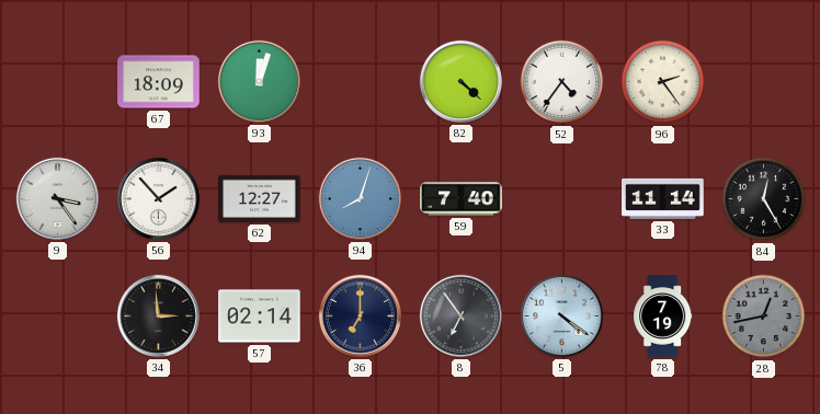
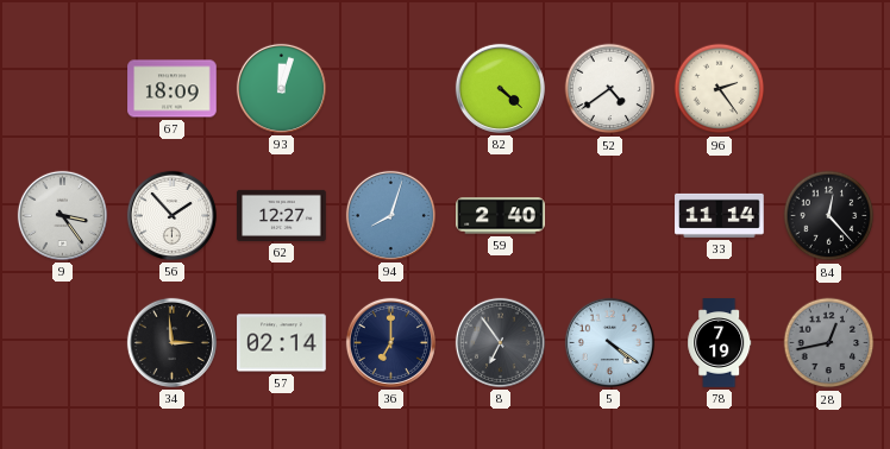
52: 4:36 -> 4:39 (610, 89)
59: 7:40 -> 2:40 (501, 216)
84: 12:25 -> 12:23 (829, 216)
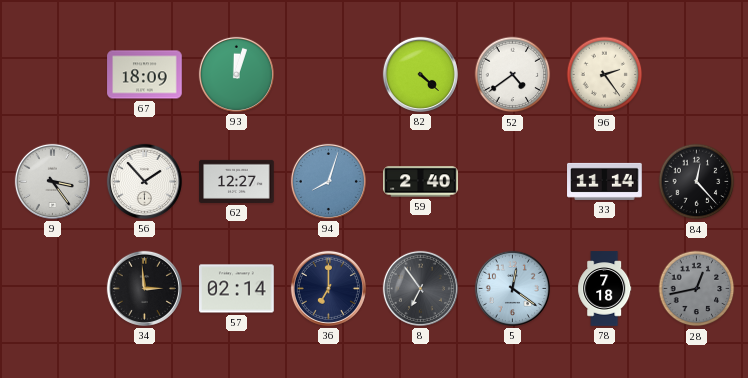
5: 4:21 -> 12:21 (512, 288)
78: 7:19 -> 7:18 (605, 289)
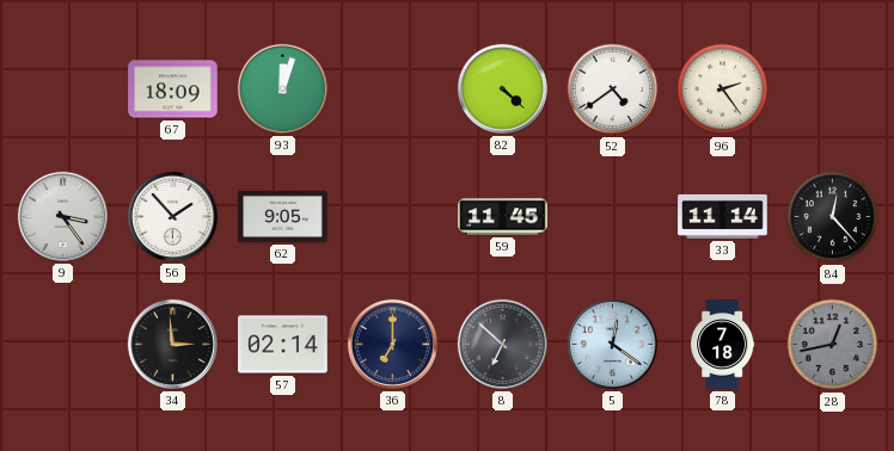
62: 12:27 -> 9:05 (283, 216)
94: 8:03 -> none (328, 181)
59: 2:40 -> 11:45 (503, 217)
8: 6:54 -> 6:52 (502, 344)
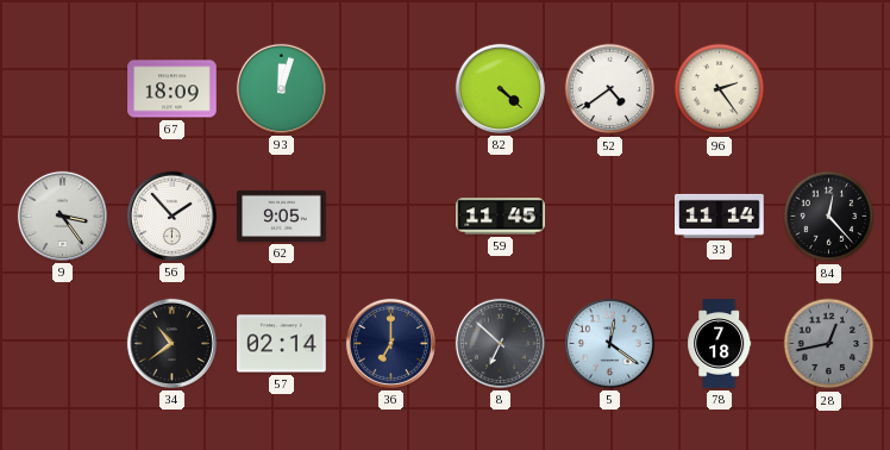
34: 2:59 -> 10:39 (171, 343)
